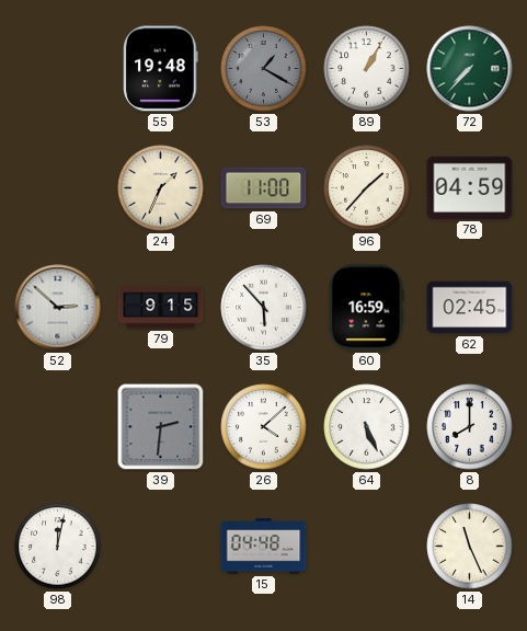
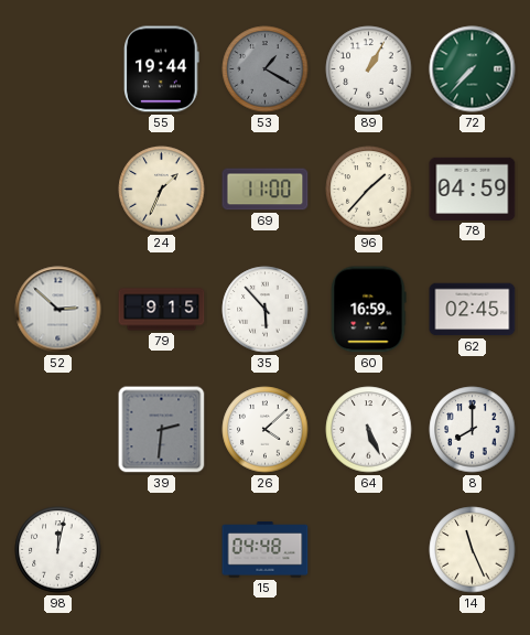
55: 19:48 -> 19:44 (162, 69)
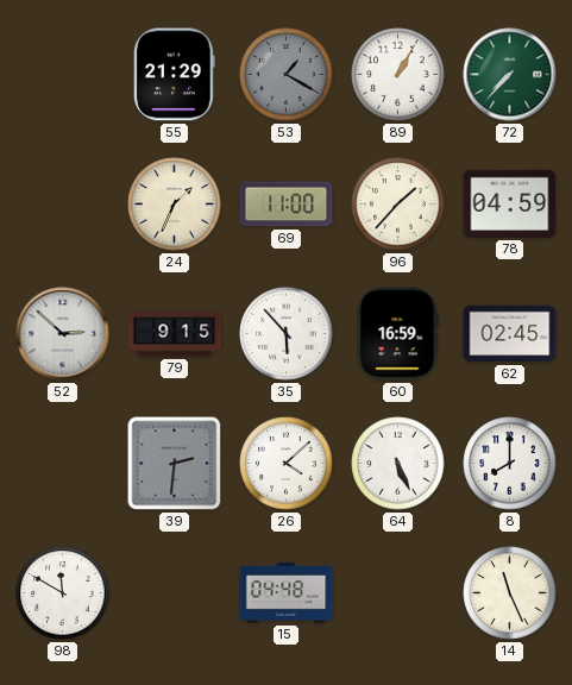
55: 19:44 -> 21:29 (175, 75)
98: 12:02 -> 11:50 (63, 593)
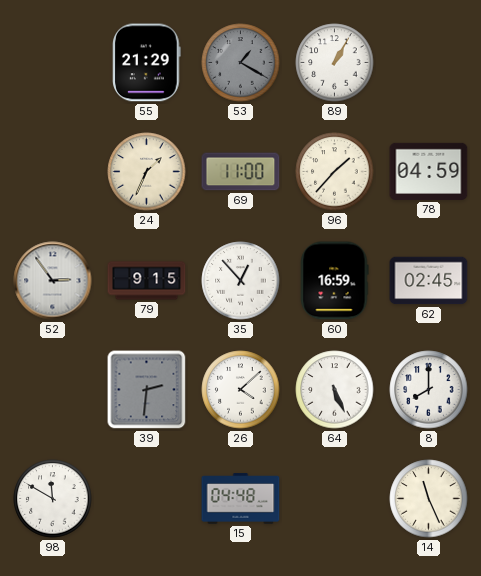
72: 7:37 -> none (510, 75)
52: 2:52 -> 2:54 (53, 281)
35: 5:53 -> 12:53 (241, 281)
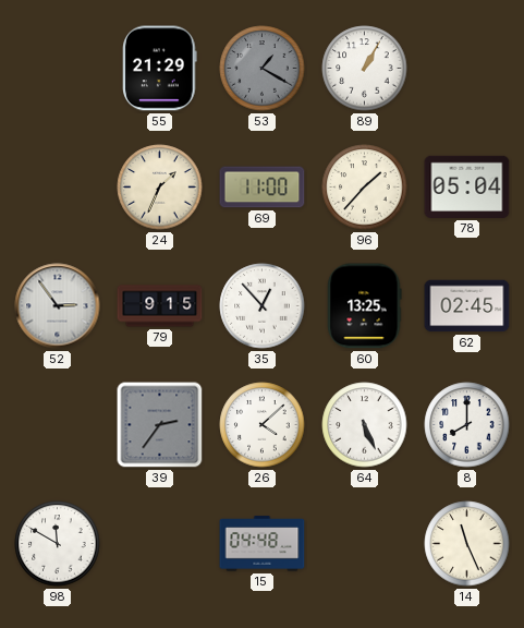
78: 04:59 -> 05:04 (467, 186)
60: 16:59 -> 13:25 (364, 306)
39: 2:31 -> 2:36 (160, 425)
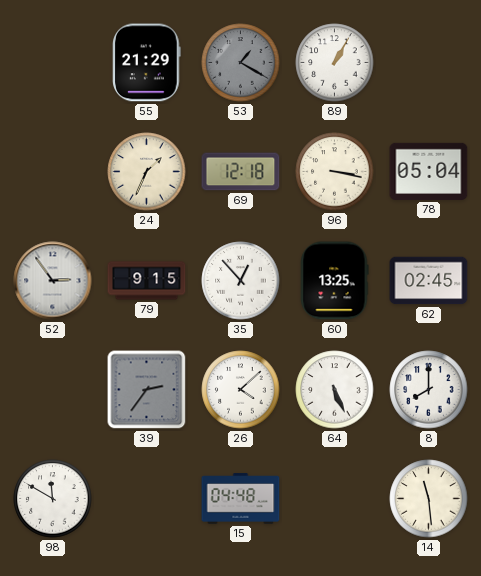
69: 11:00 -> 12:18 (241, 172)
96: 1:37 -> 3:17 (335, 172)
14: 11:26 -> 11:29 (429, 499)
